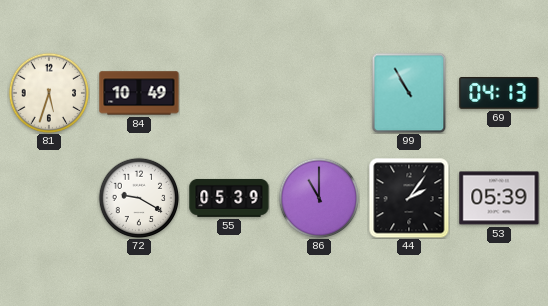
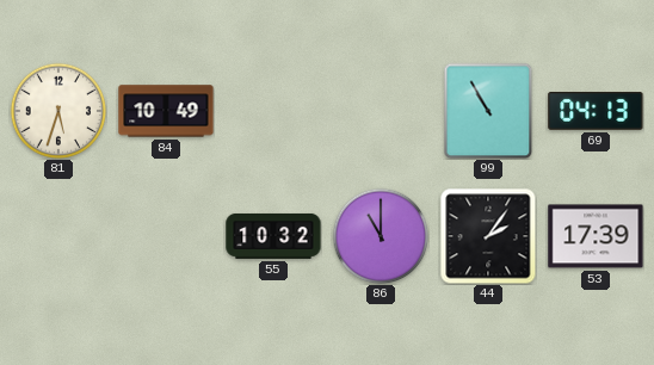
72: 9:20 -> none (139, 198)
55: 05:39 -> 10:32 (273, 236)
53: 05:39 -> 17:39 (596, 236)
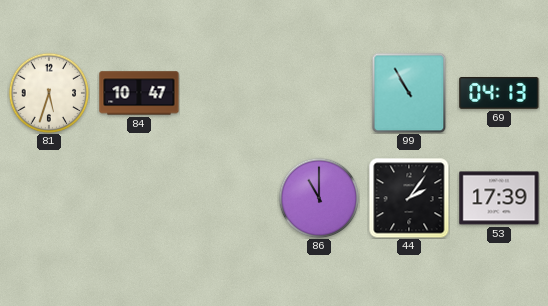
84: 10:49 -> 10:47 (139, 93)
55: 10:32 -> none (273, 236)
